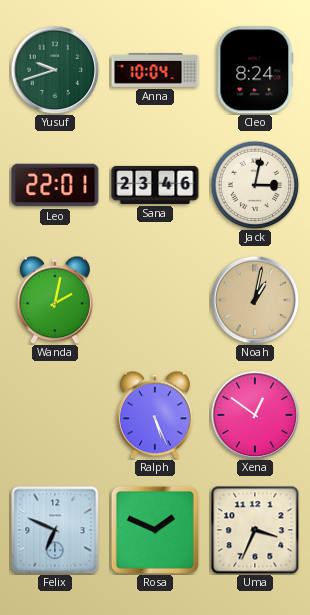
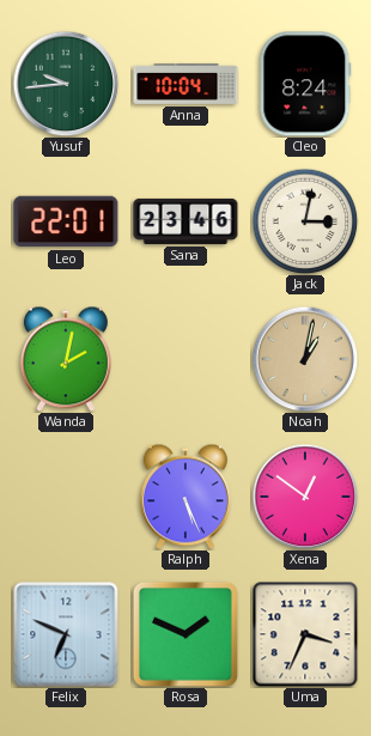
Yusuf: 9:42 -> 9:44 (66, 84)
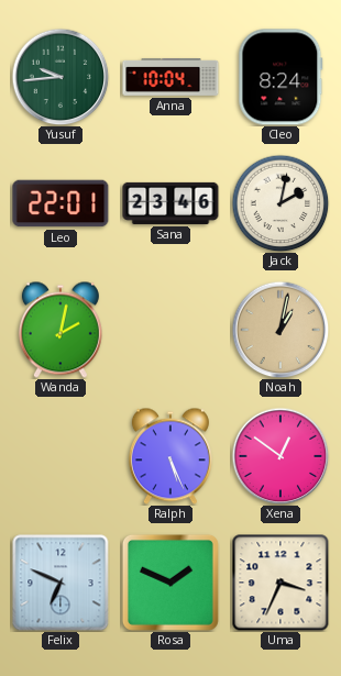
Jack: 3:02 -> 2:02 (280, 203)
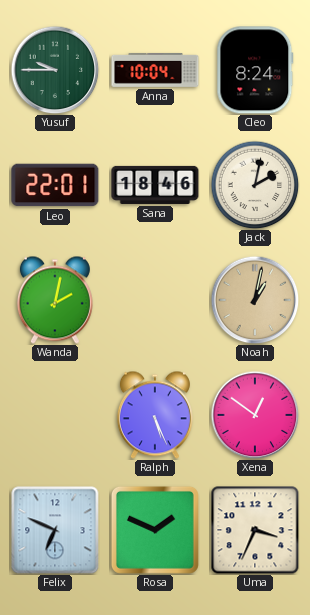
Yusuf: 9:44 -> 9:45 (55, 70)
Sana: 23:46 -> 18:46 (155, 185)
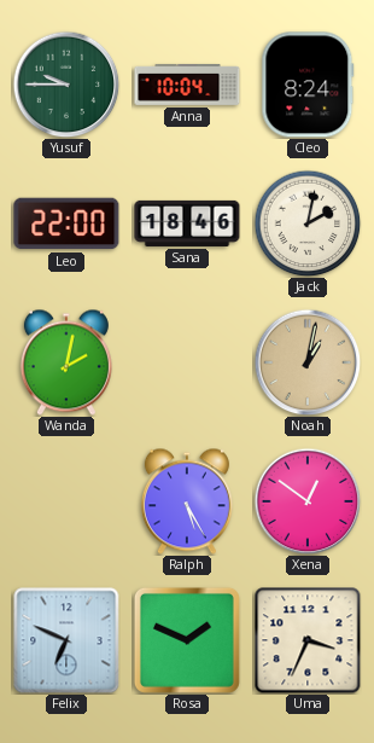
Leo: 22:01 -> 22:00 (66, 224)
Ralph: 5:26 -> 5:25 (187, 501)
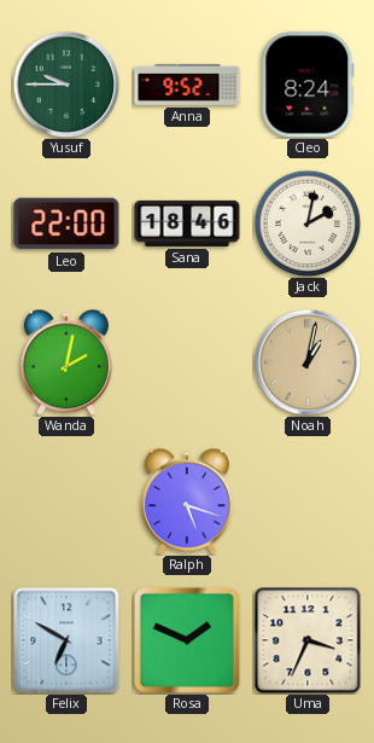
Anna: 10:04 -> 9:52 (187, 85)
Ralph: 5:25 -> 5:18 (187, 501)
Xena: 12:51 -> none (308, 501)
Felix: 6:49 -> 6:50 (66, 640)
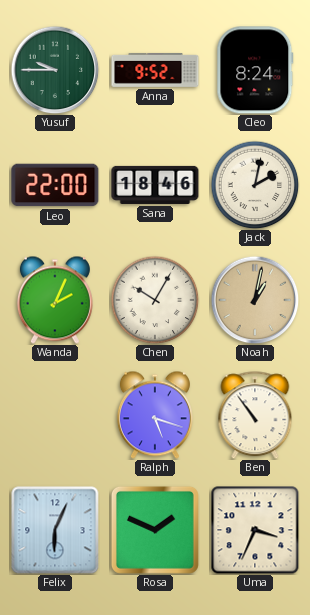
Wanda: 2:02 -> 2:04 (55, 300)
Chen: none -> 10:05 (155, 300)
Ben: none -> 10:54 (255, 415)
Felix: 6:50 -> 6:04 (55, 530)
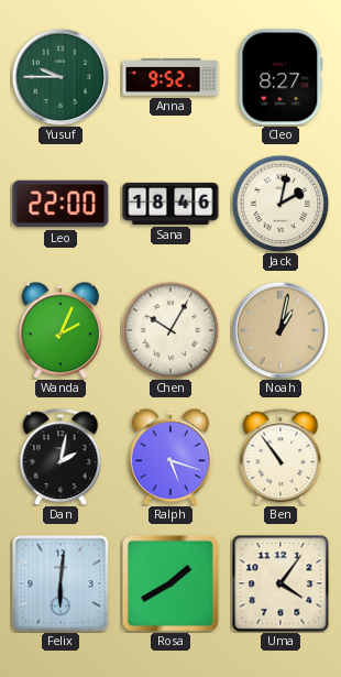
Cleo: 8:24 -> 8:27 (280, 77)
Dan: none -> 2:02 (61, 457)
Felix: 6:04 -> 6:01 (61, 583)
Rosa: 1:49 -> 1:40 (170, 583)
Uma: 3:34 -> 4:06 (280, 583)
